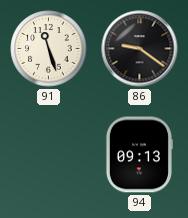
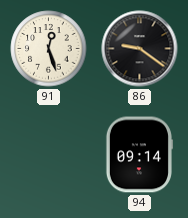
91: 11:27 -> 12:27 (49, 49)
94: 09:13 -> 09:14 (139, 155)
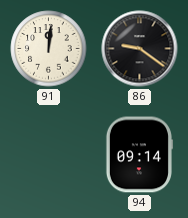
91: 12:27 -> 12:01 (49, 49)
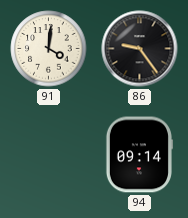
91: 12:01 -> 4:01 (49, 49)
86: 9:21 -> 9:24 (140, 49)
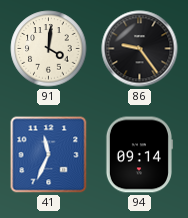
41: none -> 11:34 (49, 155)
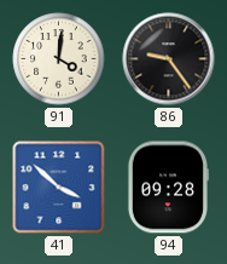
41: 11:34 -> 3:52 (59, 188)
94: 09:14 -> 09:28 (168, 188)
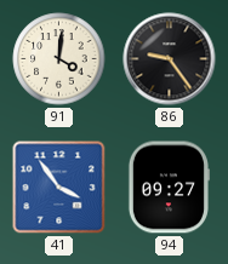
41: 3:52 -> 3:54 (59, 188)
94: 09:28 -> 09:27 (169, 188)
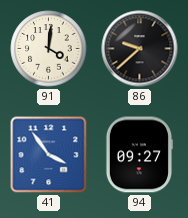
86: 9:24 -> 9:38 (140, 49)
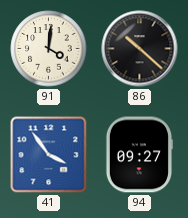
86: 9:38 -> 10:22 (140, 49)
